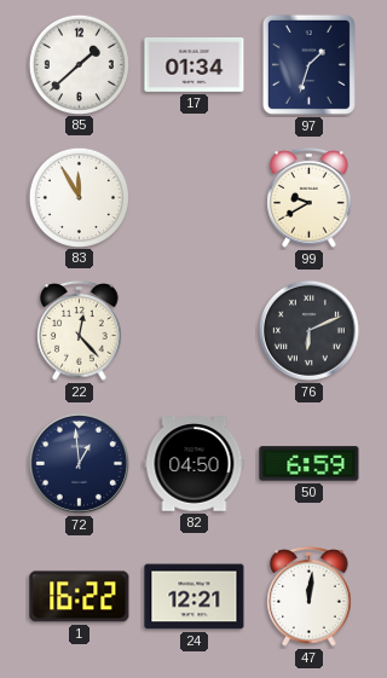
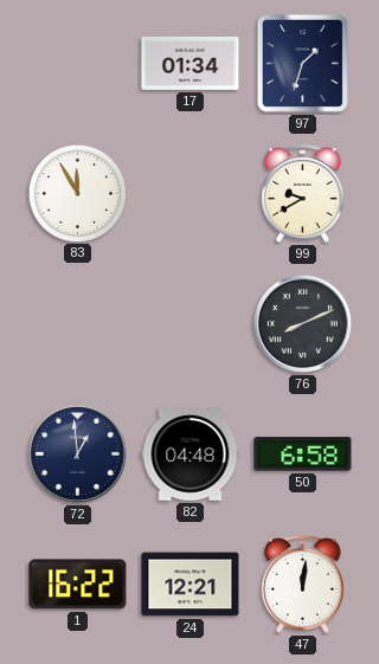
85: 1:38 -> none (79, 64)
22: 12:23 -> none (80, 331)
76: 6:11 -> 8:11 (302, 323)
82: 04:50 -> 04:48 (191, 455)
50: 6:59 -> 6:58 (303, 455)
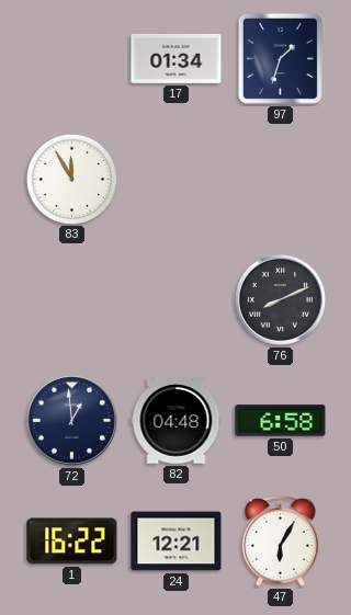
99: 9:40 -> none (303, 194)
47: 12:01 -> 6:05 (281, 542)
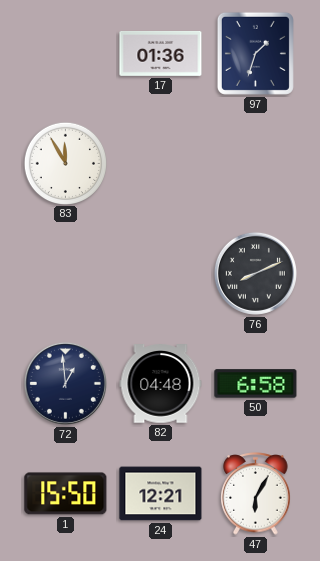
17: 01:34 -> 01:36 (161, 54)
1: 16:22 -> 15:50 (66, 494)
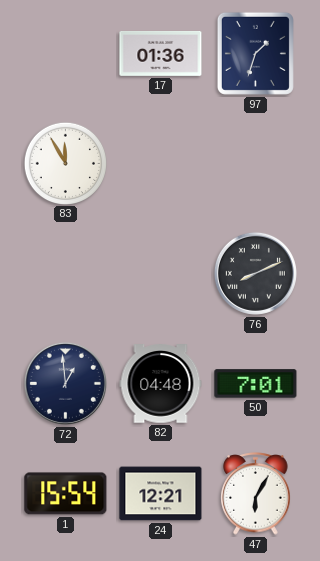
50: 6:58 -> 7:01 (256, 384)
1: 15:50 -> 15:54 (66, 494)
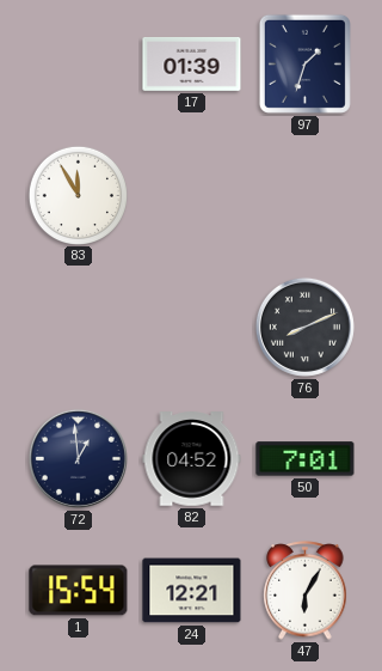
17: 01:36 -> 01:39 (192, 65)
82: 04:48 -> 04:52 (192, 459)
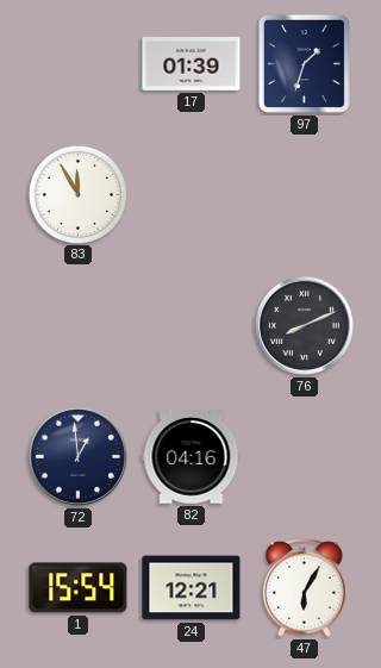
82: 04:52 -> 04:16 (192, 457)
50: 7:01 -> none (306, 459)
